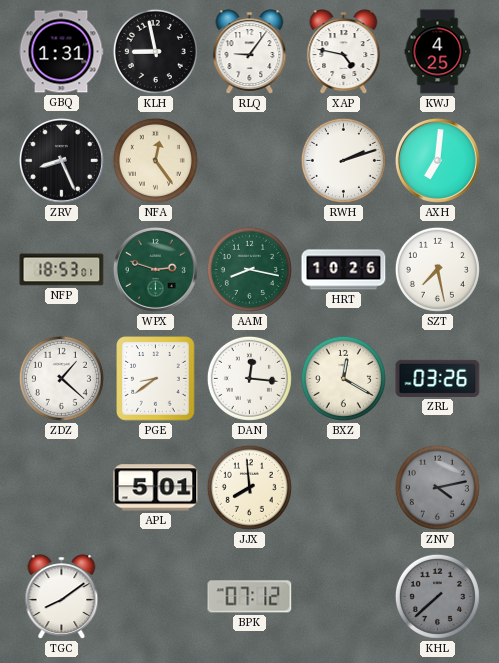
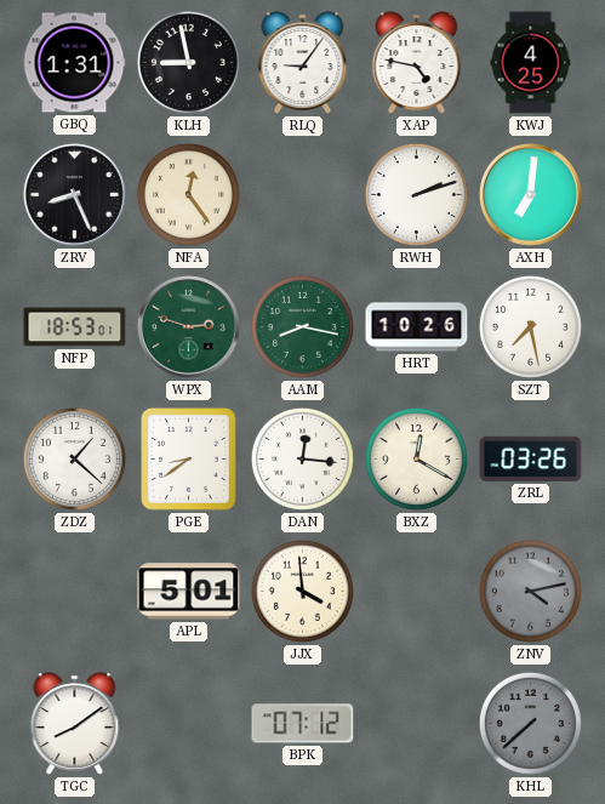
JJX: 7:59 -> 3:59 (302, 591)
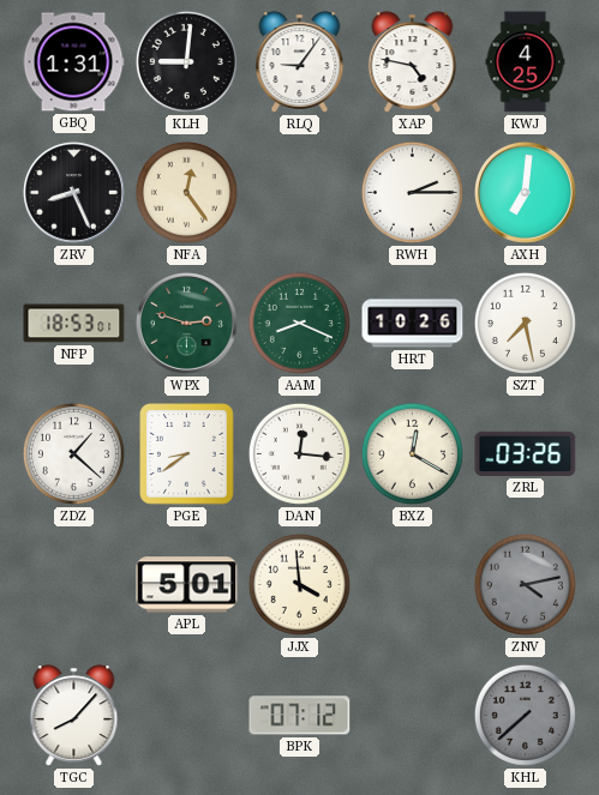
KLH: 8:58 -> 9:01 (186, 61)
RWH: 2:12 -> 2:15 (412, 192)
AAM: 8:17 -> 8:19 (299, 323)
TGC: 8:09 -> 8:07 (74, 716)
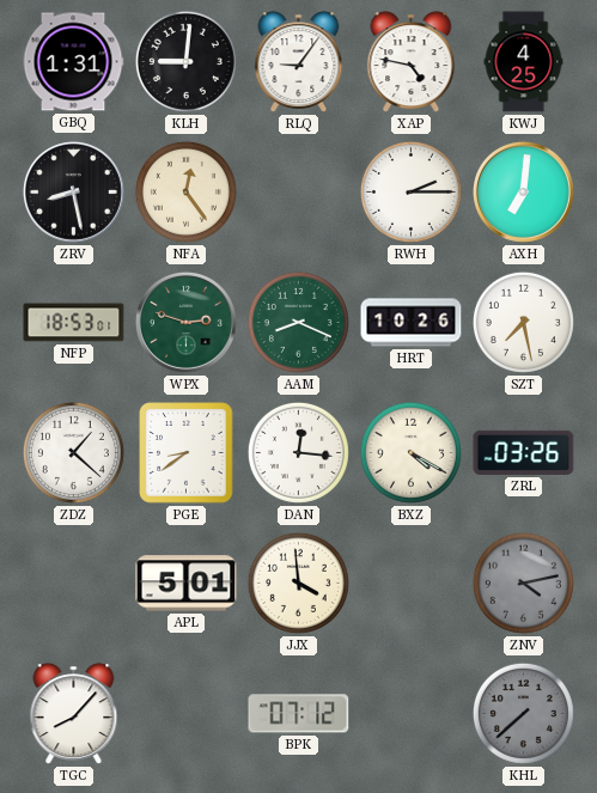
ZRV: 8:26 -> 8:28 (73, 191)
BXZ: 12:20 -> 4:20 (410, 452)
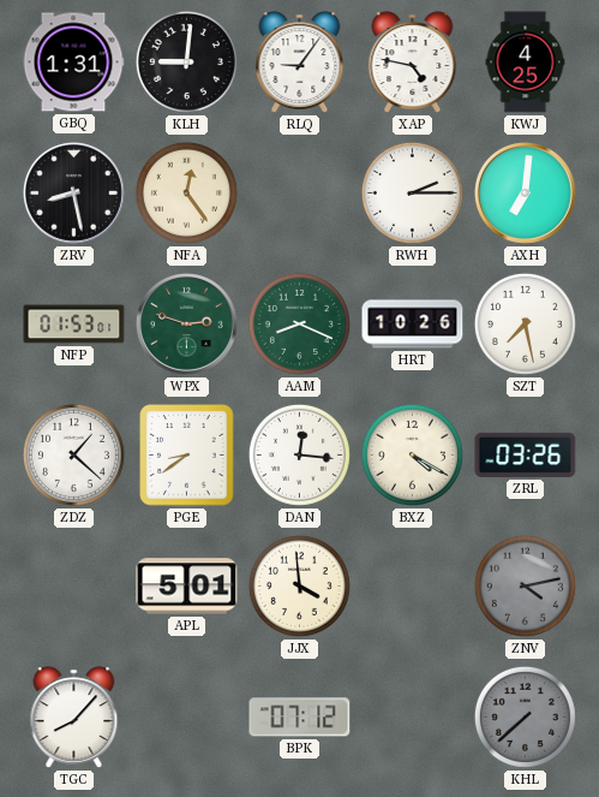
NFP: 18:53 -> 01:53 (74, 325)
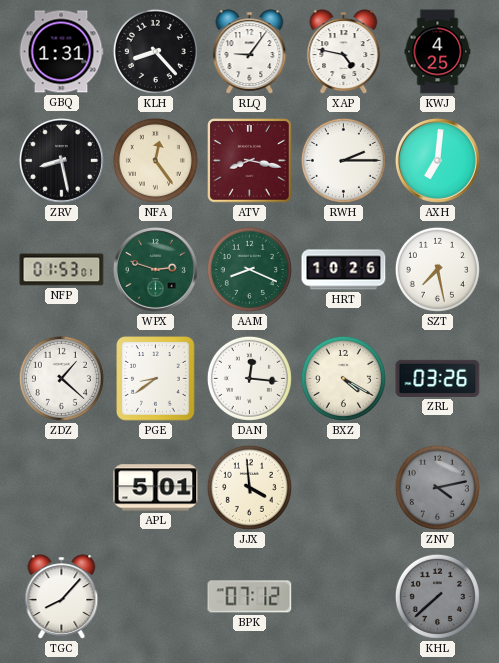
KLH: 9:01 -> 8:23 (155, 51)
ATV: none -> 8:17 (250, 161)
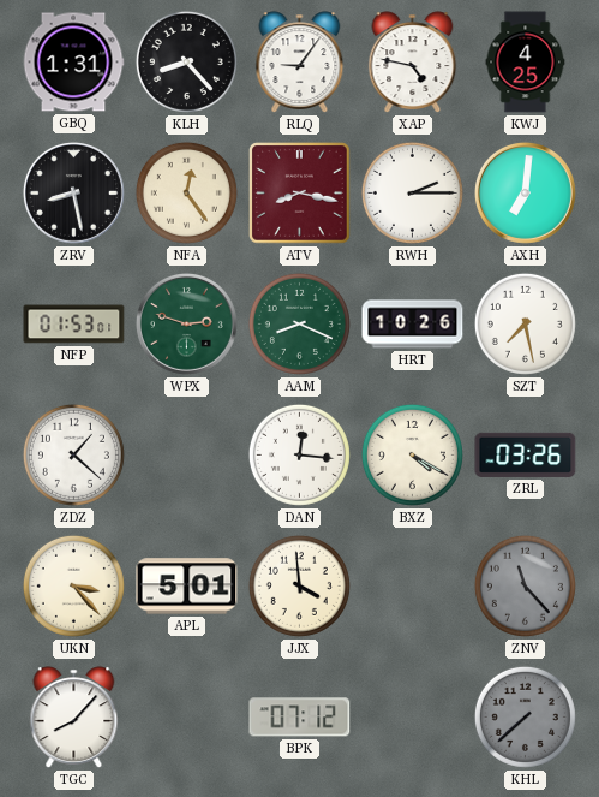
PGE: 8:39 -> none (156, 379)
UKN: none -> 3:23 (73, 585)
ZNV: 4:13 -> 11:23 (525, 585)
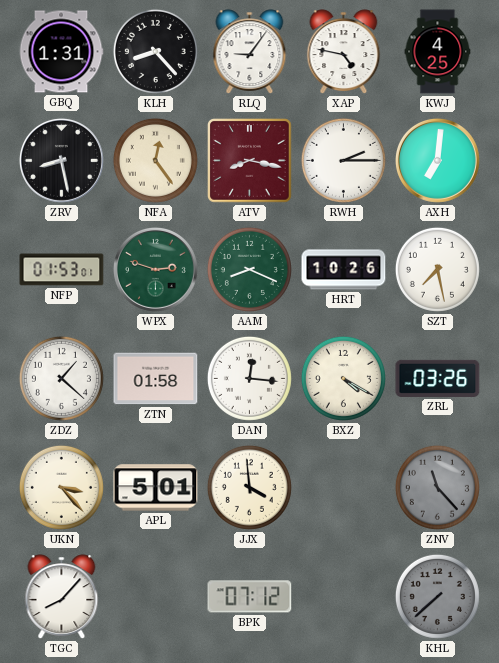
ZTN: none -> 01:58 (156, 379)
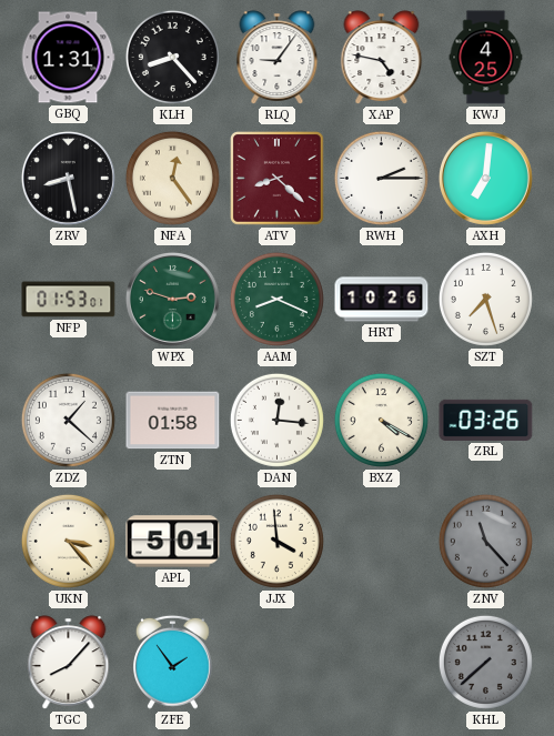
ATV: 8:17 -> 8:22 (278, 179)
SZT: 7:28 -> 7:27 (485, 299)
ZFE: none -> 1:54 (173, 662)
BPK: 07:12 -> none (250, 597)
